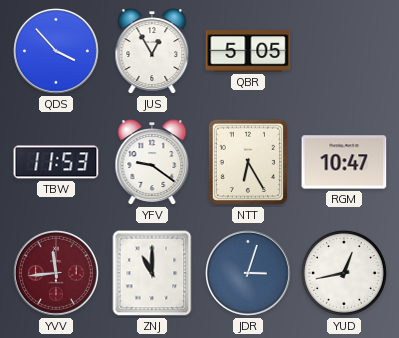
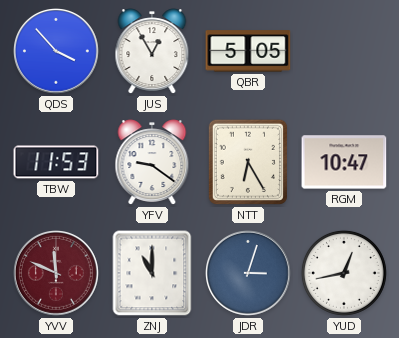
YVV: 11:44 -> 11:49 (57, 274)
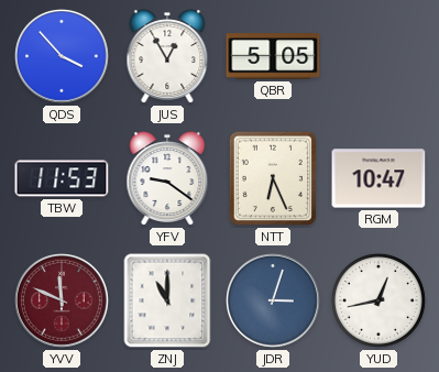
NTT: 6:25 -> 6:26 (273, 178)
